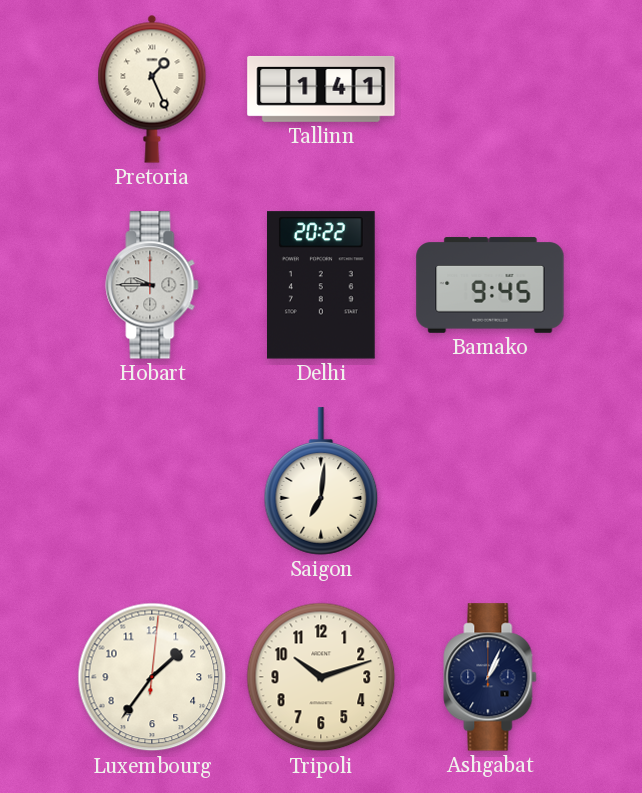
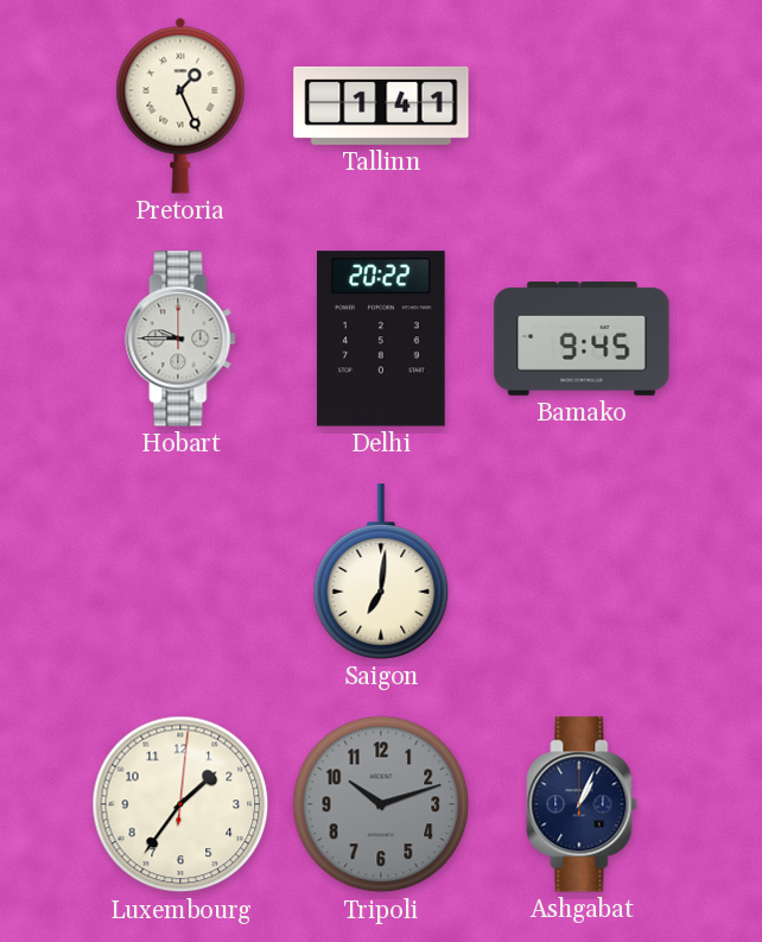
Tripoli dial: cream -> grey (381, 804)
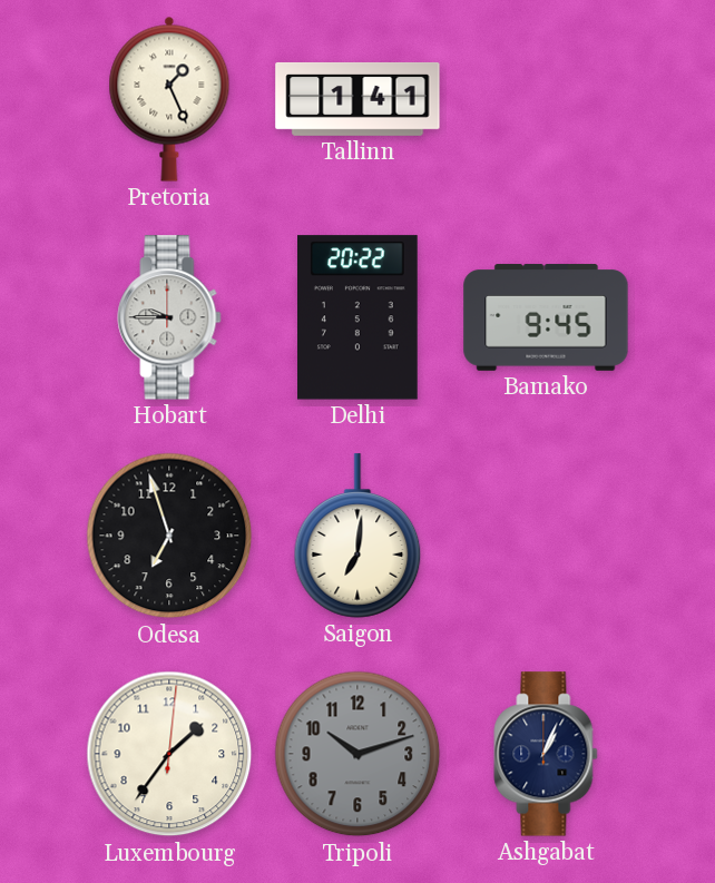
Odesa: none -> 6:57 (169, 536)
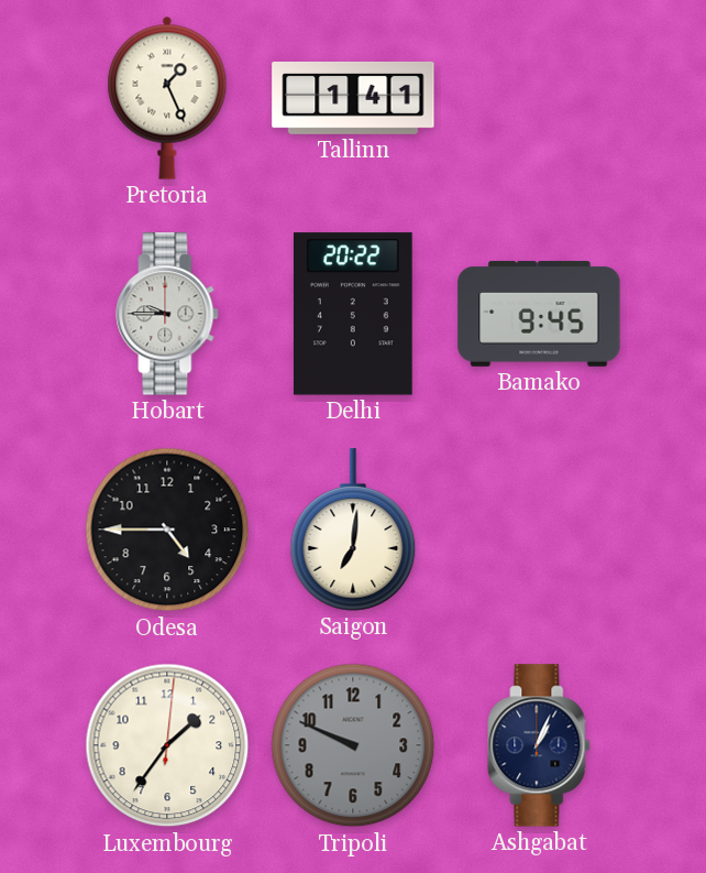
Odesa: 6:57 -> 4:45 (167, 530)
Tripoli: 10:12 -> 9:49 (353, 745)
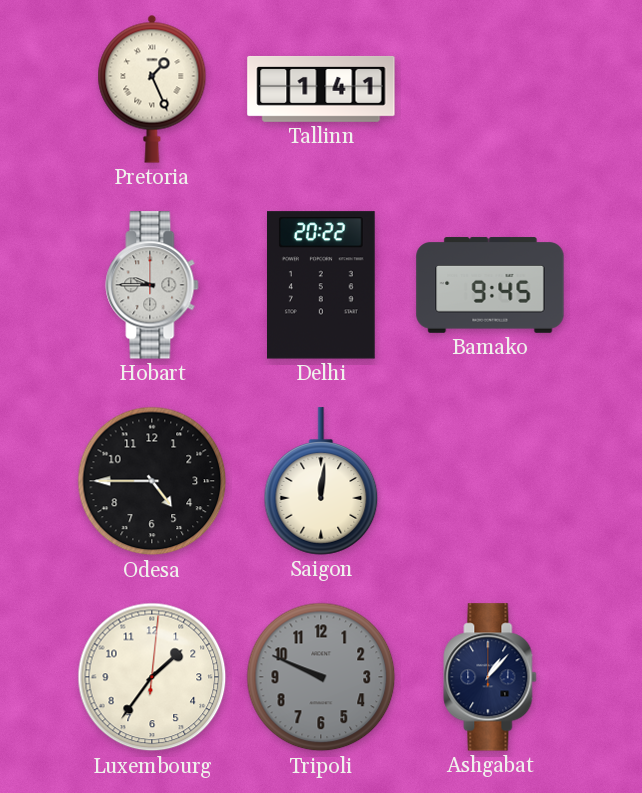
Saigon: 7:01 -> 12:01 (321, 481)
Ashgabat: 1:04 -> 1:07 (490, 677)
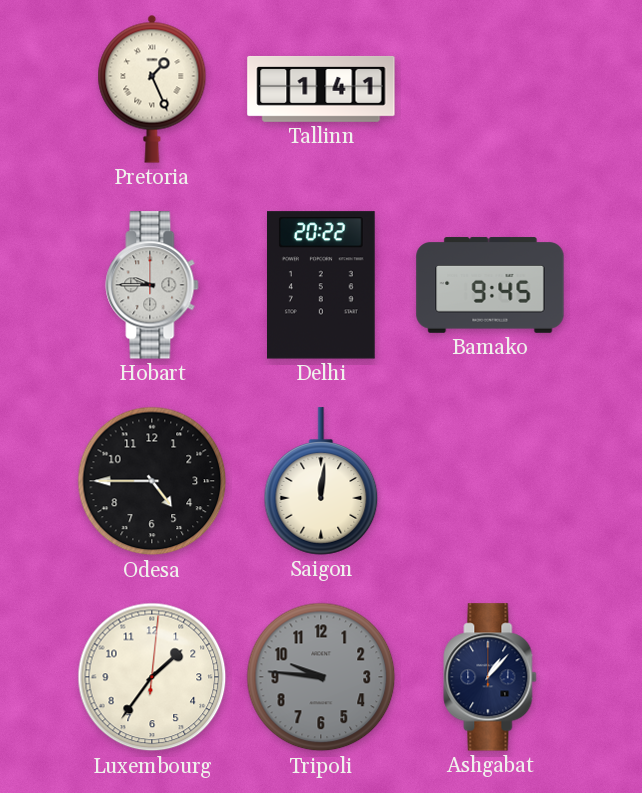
Tripoli: 9:49 -> 9:46 (321, 677)
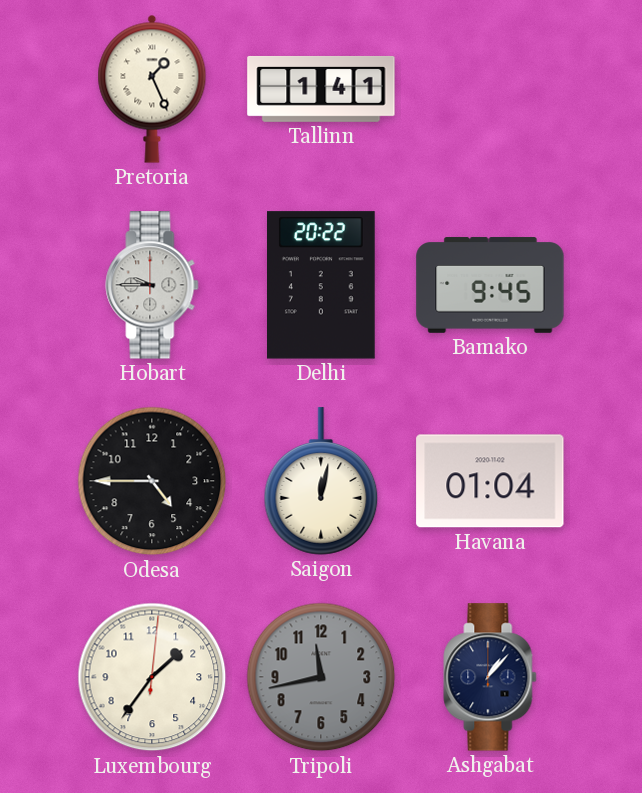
Saigon: 12:01 -> 12:02 (321, 481)
Havana: none -> 01:04 (490, 481)
Tripoli: 9:46 -> 11:43 (321, 677)
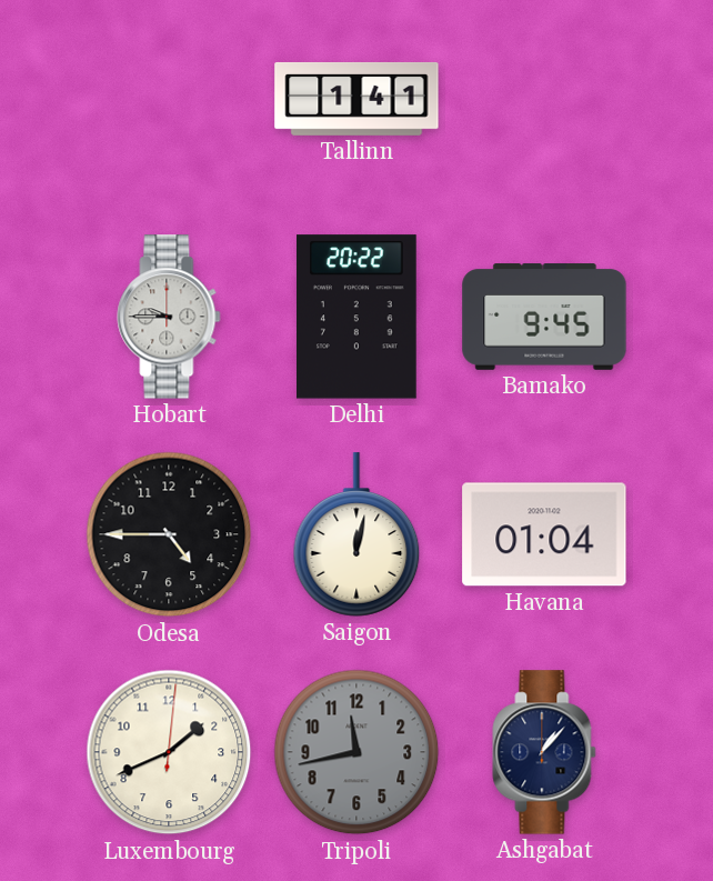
Pretoria: 1:26 -> none (152, 89)
Luxembourg: 1:36 -> 1:41 (169, 752)
